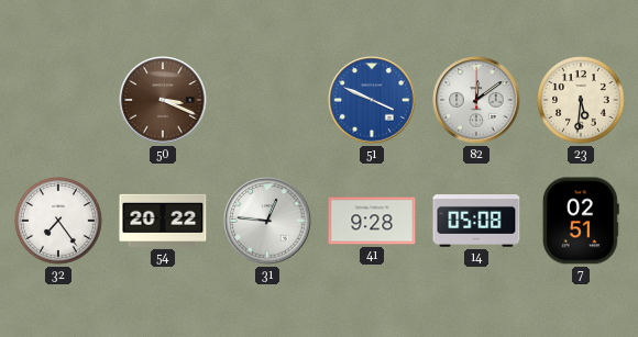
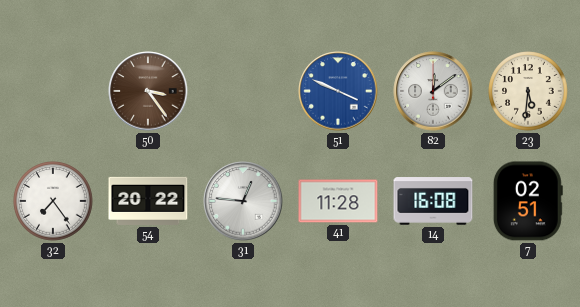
50: 3:19 -> 3:24 (148, 91)
41: 9:28 -> 11:28 (338, 201)
14: 05:08 -> 16:08 (433, 201)
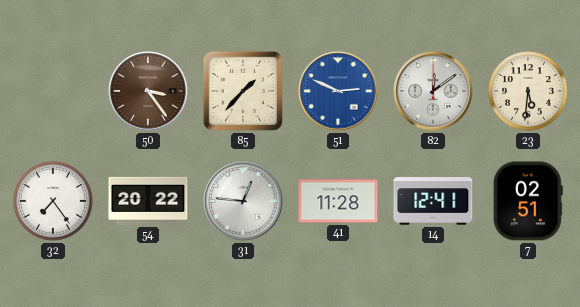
85: none -> 1:37 (243, 91)
51: 3:49 -> 2:49 (338, 91)
14: 16:08 -> 12:41 (433, 201)
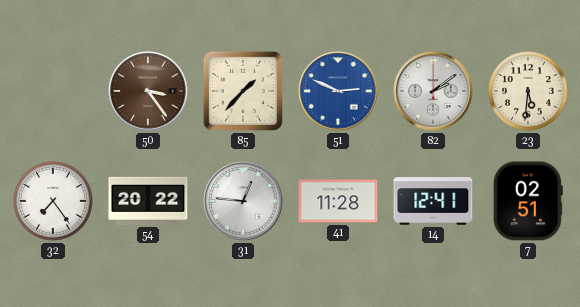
82: 12:09 -> 2:09 (433, 91)
